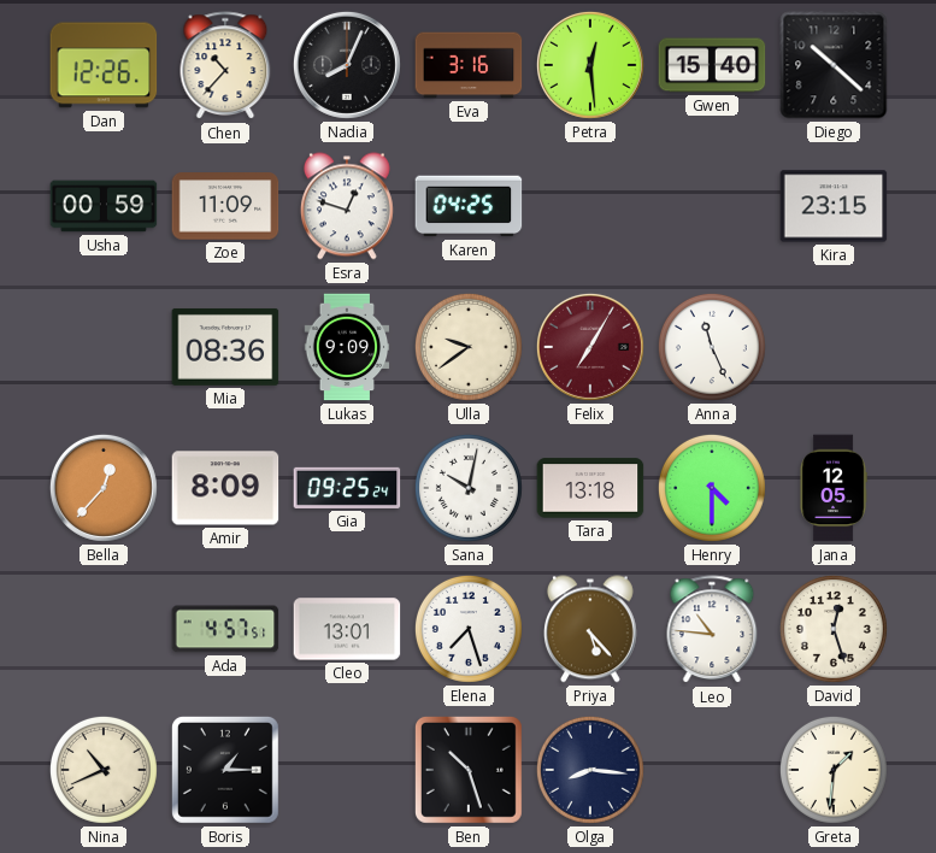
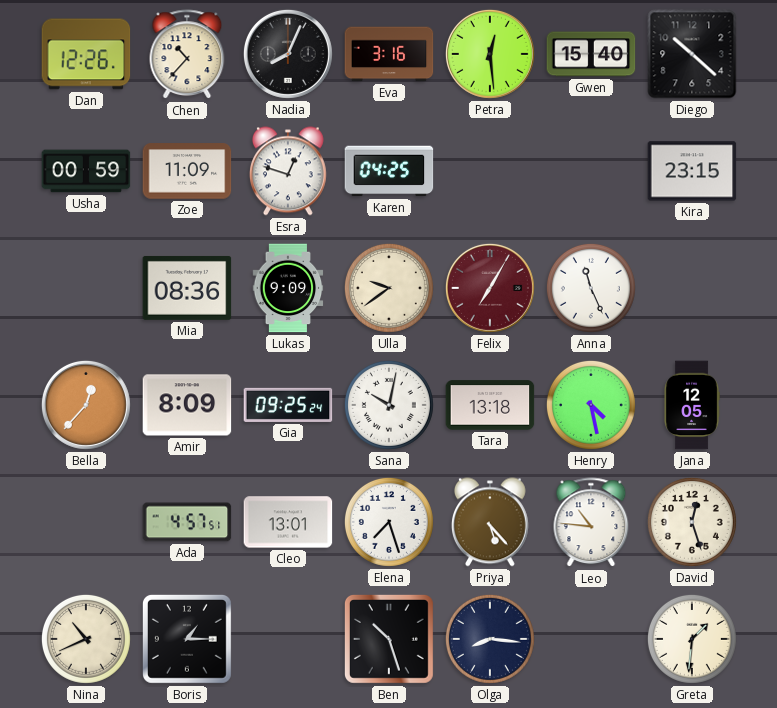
Henry: 4:30 -> 4:28 (591, 405)
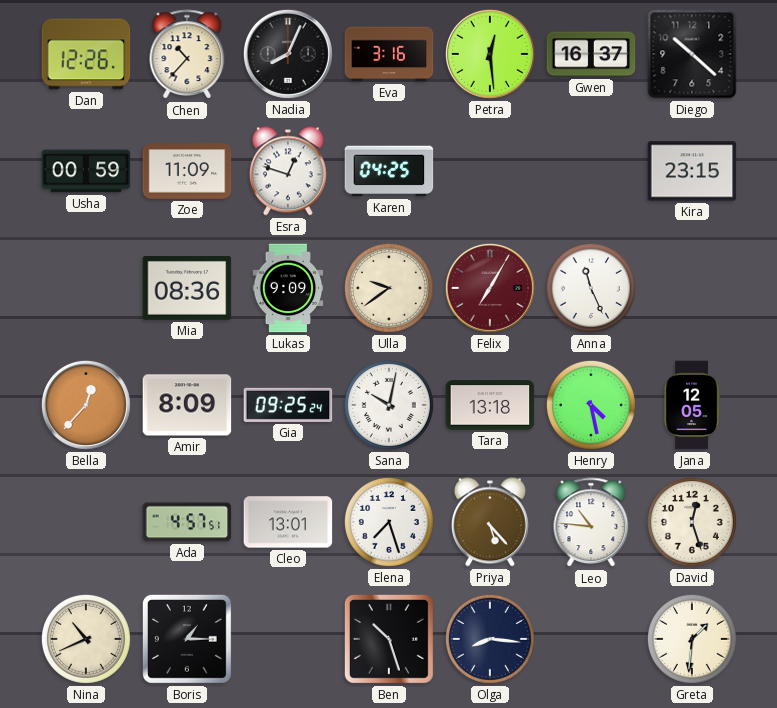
Gwen: 15:40 -> 16:37 (591, 54)
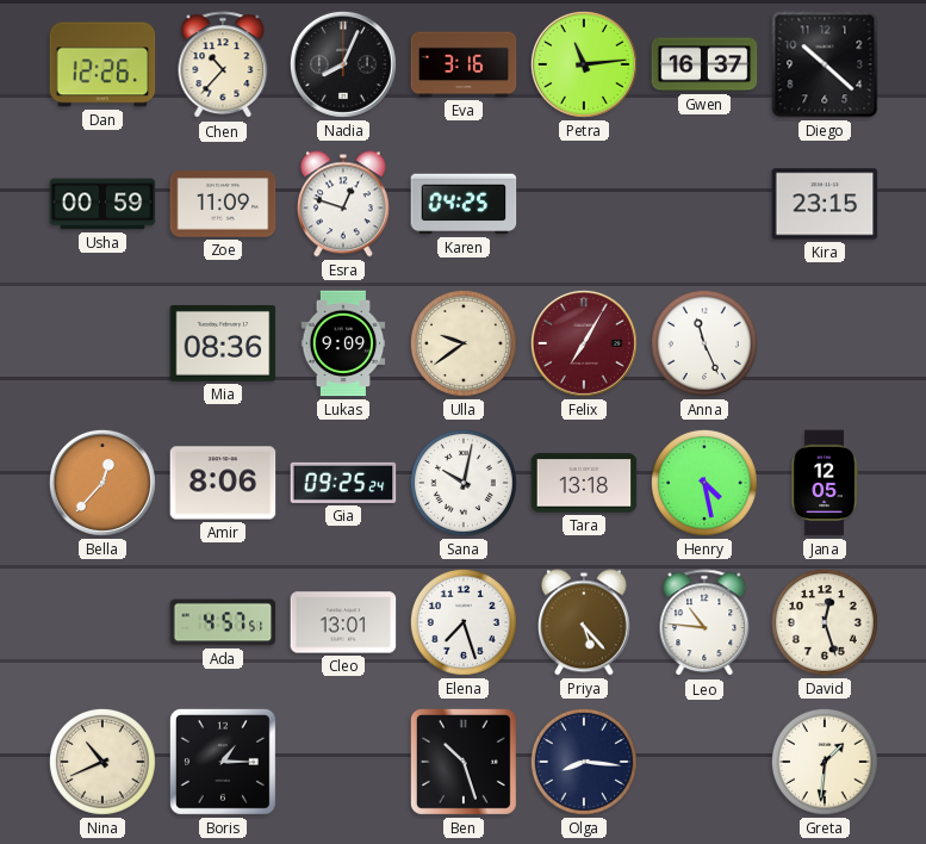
Petra: 12:29 -> 11:14 (584, 64)
Amir: 8:09 -> 8:06 (223, 483)
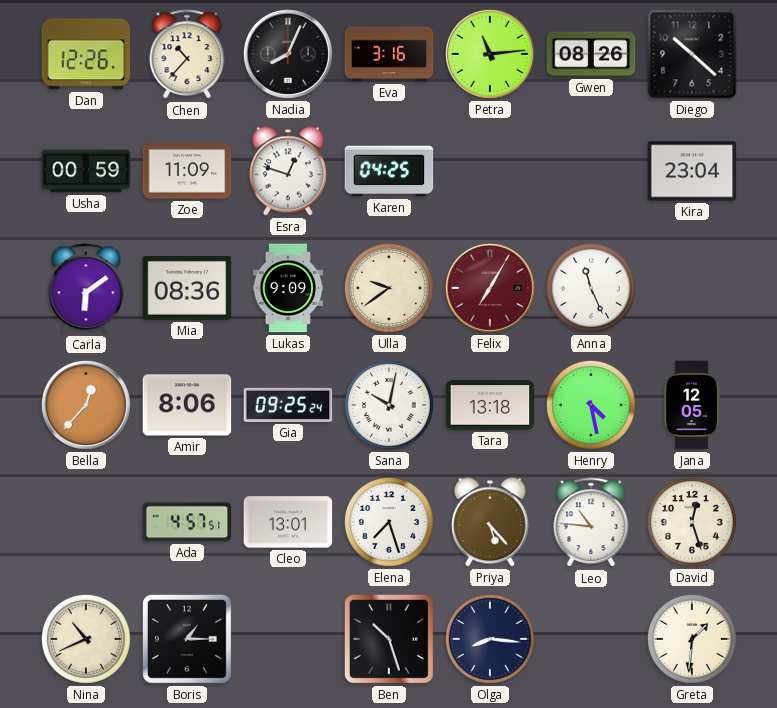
Gwen: 16:37 -> 08:26 (591, 54)
Kira: 23:15 -> 23:04 (692, 171)
Carla: none -> 6:09 (86, 289)
